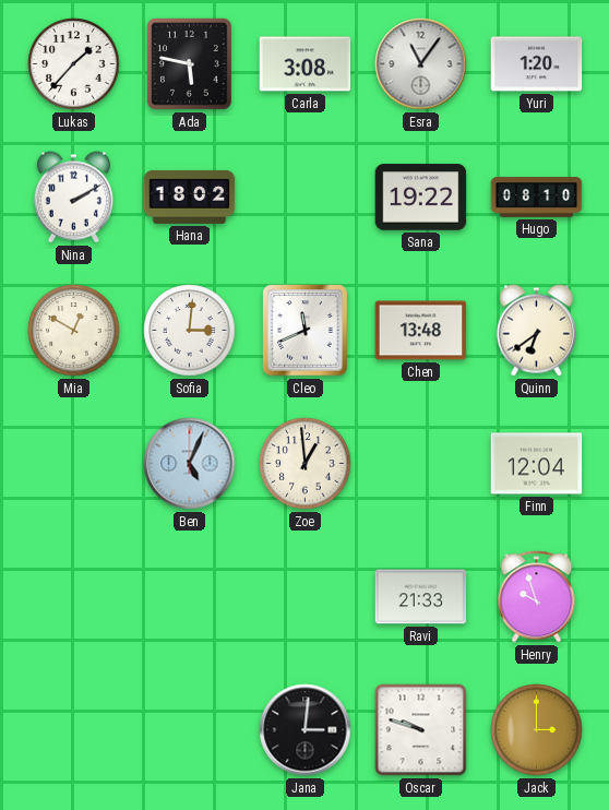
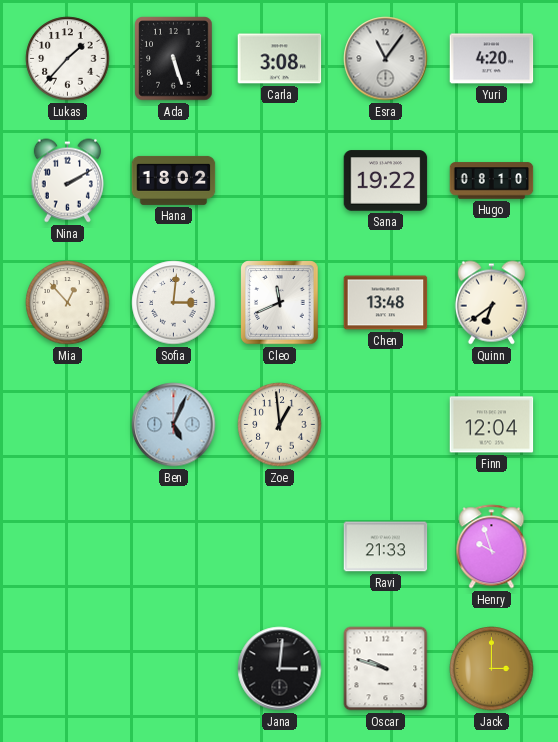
Ada: 5:47 -> 5:27 (174, 59)
Yuri: 1:20 -> 4:20 (492, 59)
Mia: 12:50 -> 12:53 (68, 303)
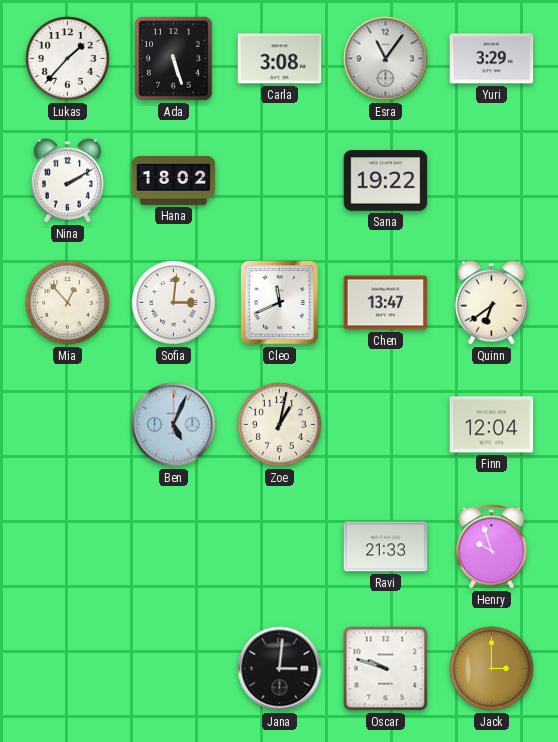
Yuri: 4:20 -> 3:29 (492, 59)
Hugo: 08:10 -> none (492, 181)
Chen: 13:48 -> 13:47 (386, 303)
Zoe: 12:59 -> 1:02 (280, 425)
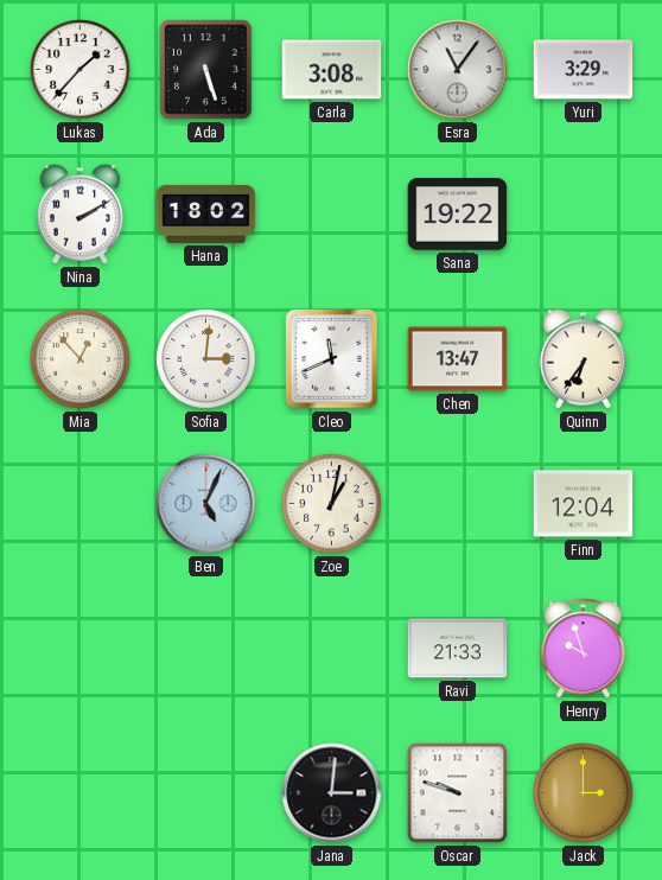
Quinn: 6:39 -> 6:36 (583, 359)
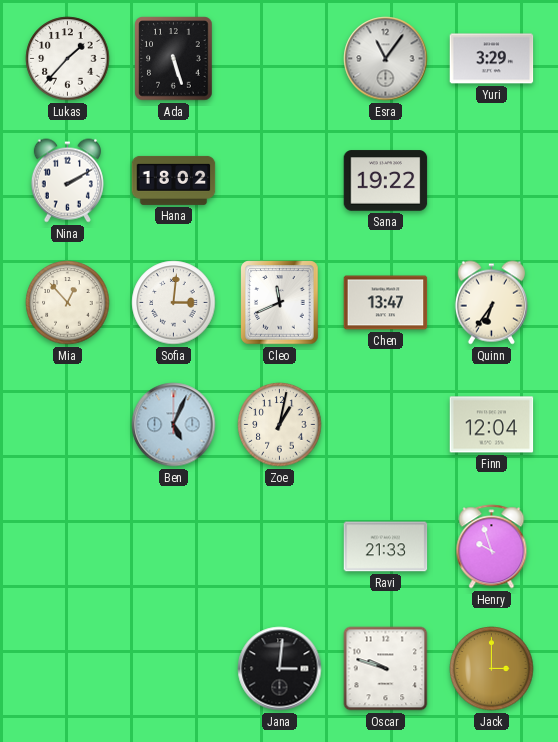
Carla: 3:08 -> none (332, 70)
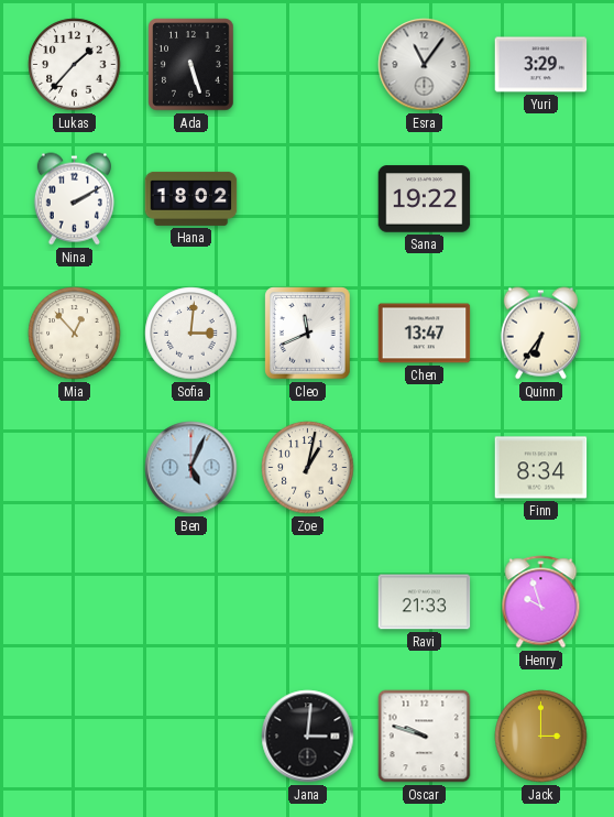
Finn: 12:04 -> 8:34 (541, 468)
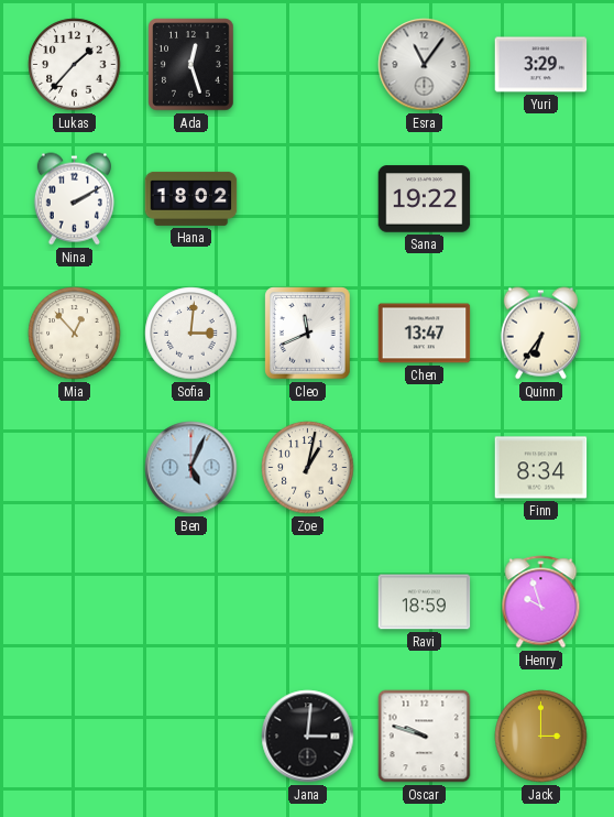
Ada: 5:27 -> 12:27 (191, 65)
Ravi: 21:33 -> 18:59 (425, 602)
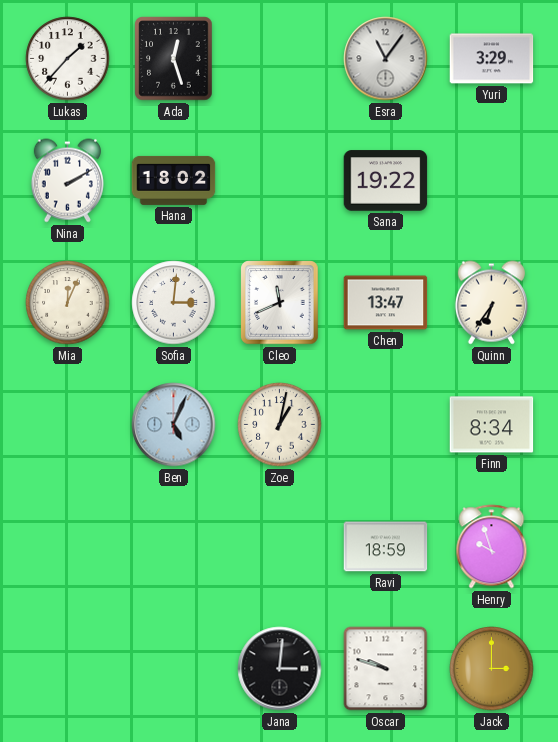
Mia: 12:53 -> 12:04 (68, 303)
